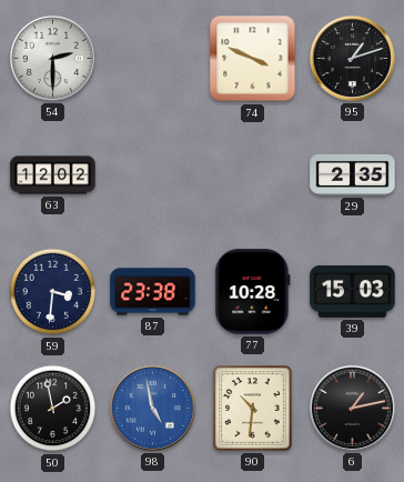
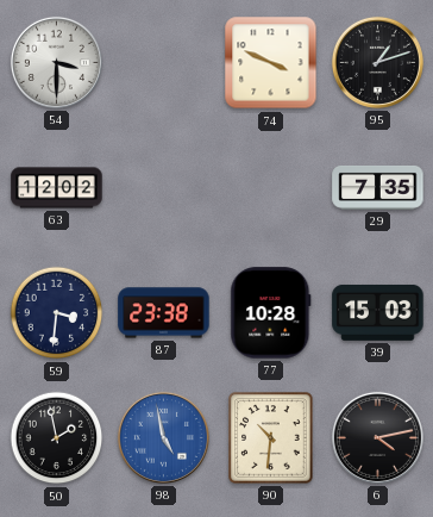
54: 2:30 -> 3:30 (56, 62)
29: 2:35 -> 7:35 (378, 187)
6: 1:13 -> 4:13 (377, 437)
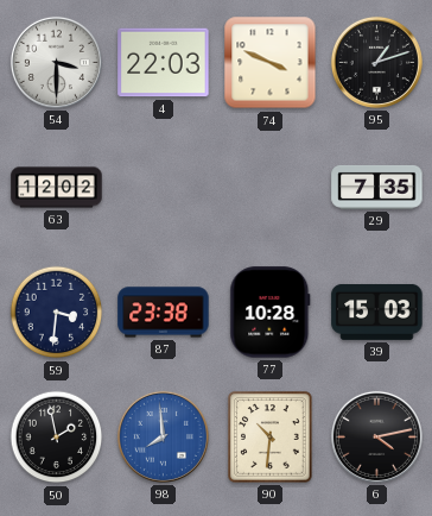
4: none -> 22:03 (164, 63)
98: 4:58 -> 7:59 (163, 436)
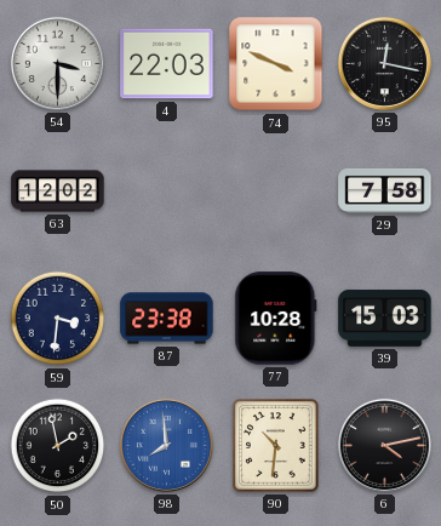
95: 1:12 -> 12:17 (384, 63)
29: 7:35 -> 7:58 (385, 190)
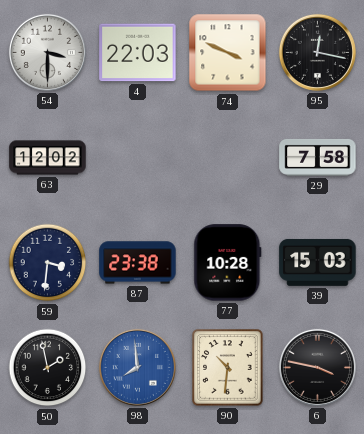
6: 4:13 -> 3:47 (317, 367)
